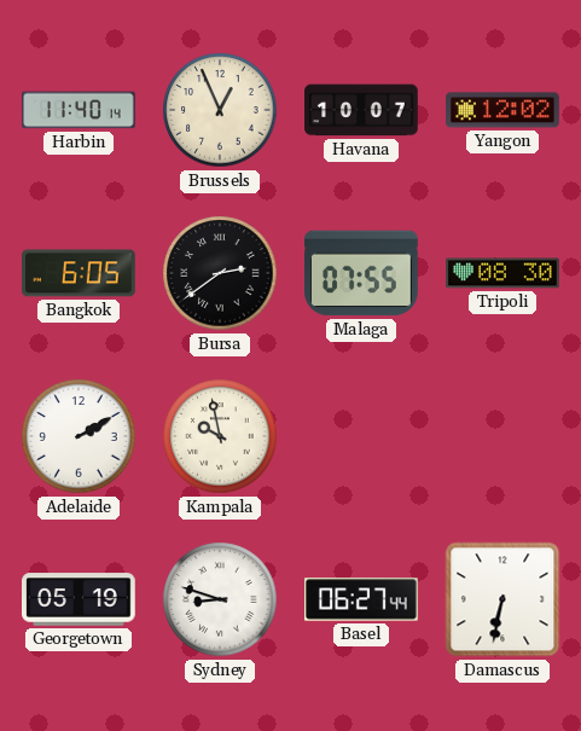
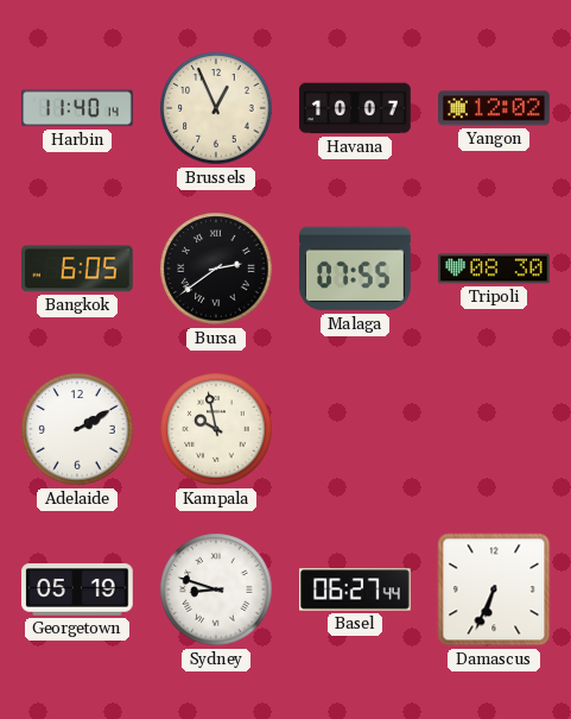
Damascus: 6:32 -> 6:34 (494, 589)
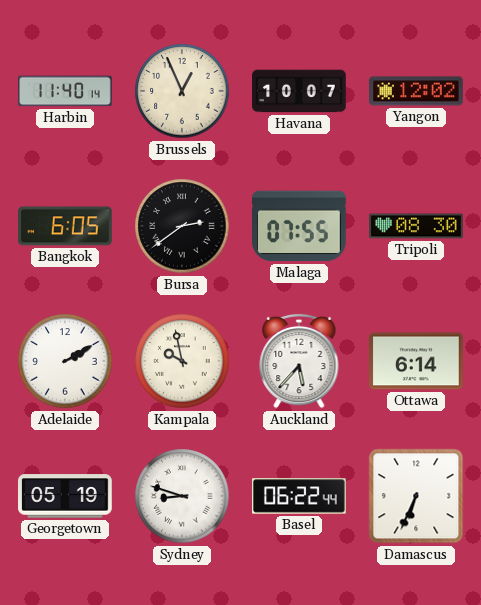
Auckland: none -> 5:37 (299, 361)
Ottawa: none -> 6:14 (417, 361)
Basel: 06:27 -> 06:22 (299, 496)
